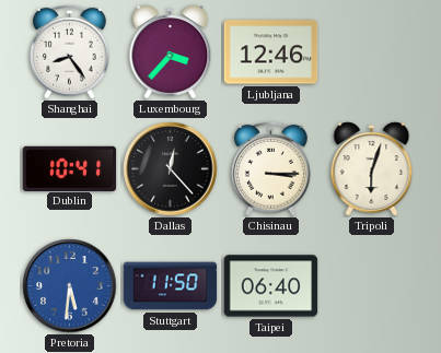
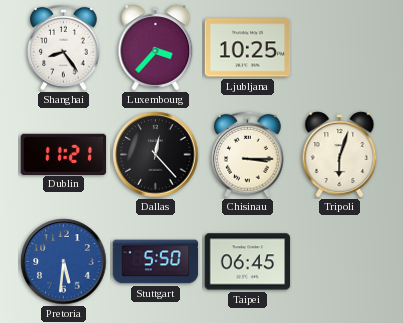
Ljubljana: 12:46 -> 10:25 (248, 48)
Dublin: 10:41 -> 11:21 (64, 154)
Stuttgart: 11:50 -> 5:50 (156, 262)
Taipei: 06:40 -> 06:45 (248, 262)
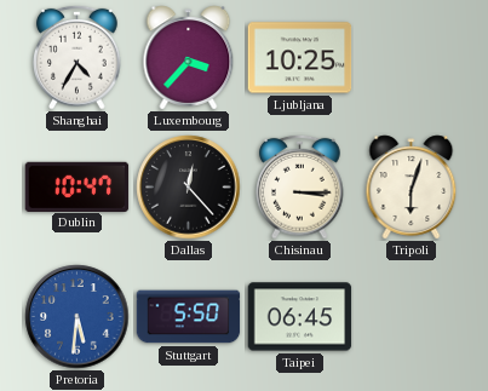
Shanghai: 8:24 -> 4:35 (77, 57)
Dublin: 11:21 -> 10:47 (77, 186)
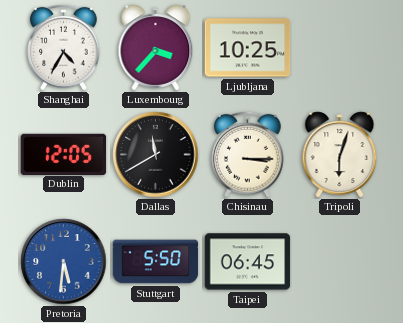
Dublin: 10:47 -> 12:05 (64, 154)
Dallas: 12:23 -> 11:40 (156, 155)
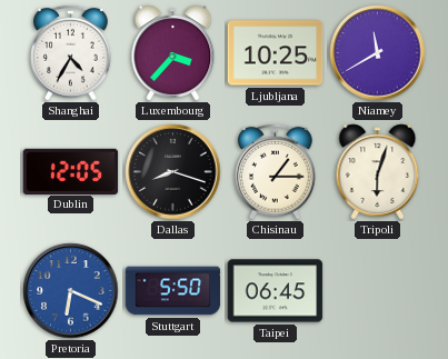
Niamey: none -> 11:40 (378, 53)
Dallas: 11:40 -> 8:18 (173, 172)
Chisinau: 3:15 -> 1:15 (276, 171)
Pretoria: 5:31 -> 6:19 (71, 291)
